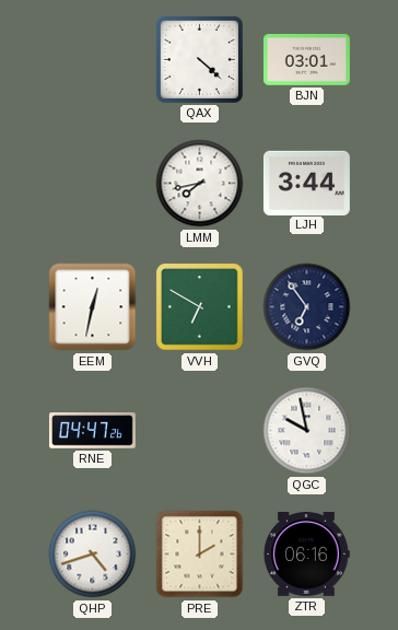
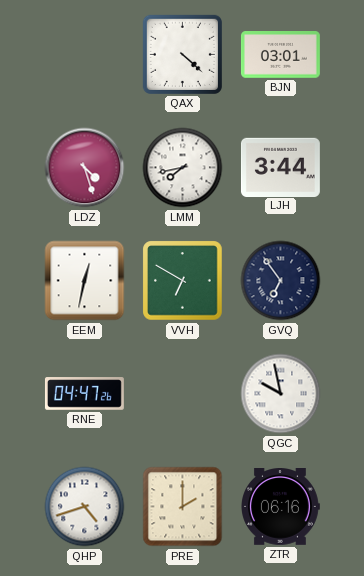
LDZ: none -> 4:27 (85, 168)
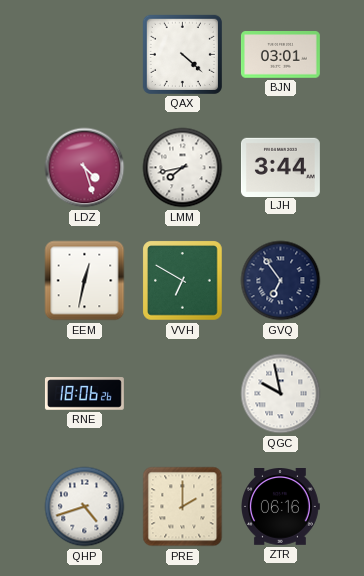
RNE: 04:47 -> 18:06 (84, 394)
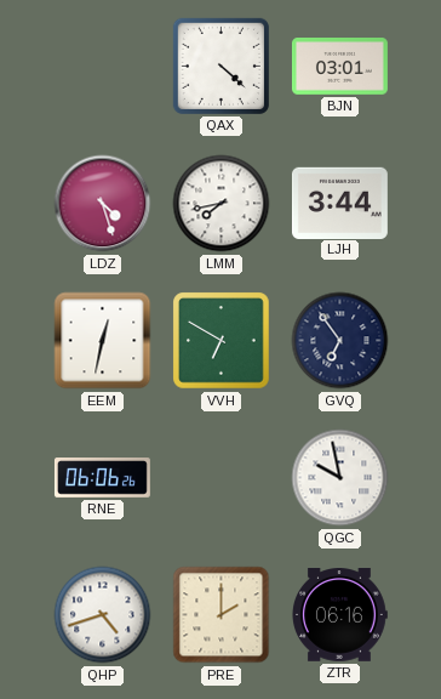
RNE: 18:06 -> 06:06 (102, 478)
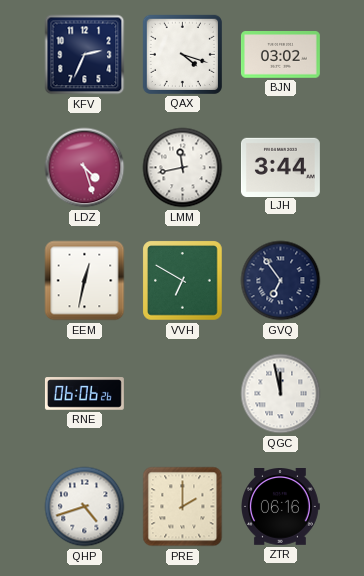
KFV: none -> 2:34 (85, 55)
QAX: 4:22 -> 4:18 (182, 54)
BJN: 03:01 -> 03:02 (280, 55)
LMM: 7:43 -> 11:43 (183, 168)
QGC: 9:58 -> 11:58 (281, 394)
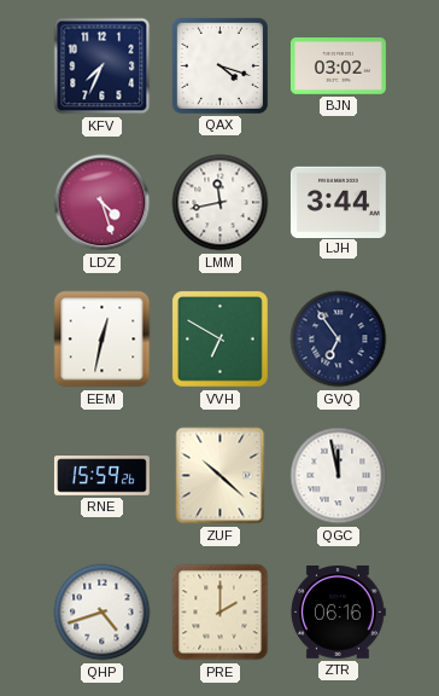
KFV: 2:34 -> 7:34 (103, 66)
RNE: 06:06 -> 15:59 (101, 476)
ZUF: none -> 10:22 (221, 476)
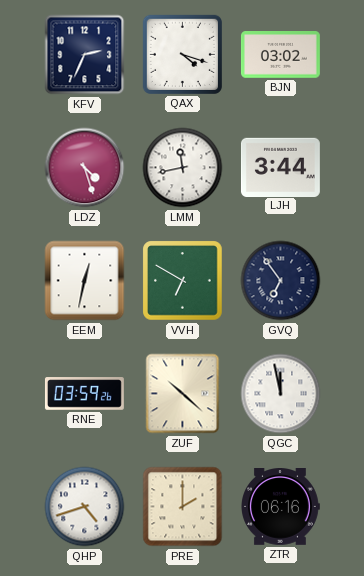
KFV: 7:34 -> 2:34 (85, 55)
RNE: 15:59 -> 03:59 (84, 394)
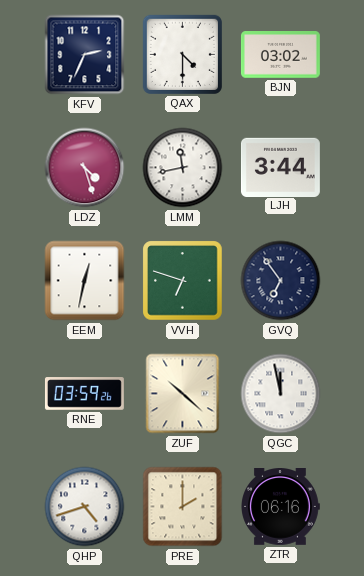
QAX: 4:18 -> 4:30 (182, 54)
VVH: 6:50 -> 6:48 (183, 281)
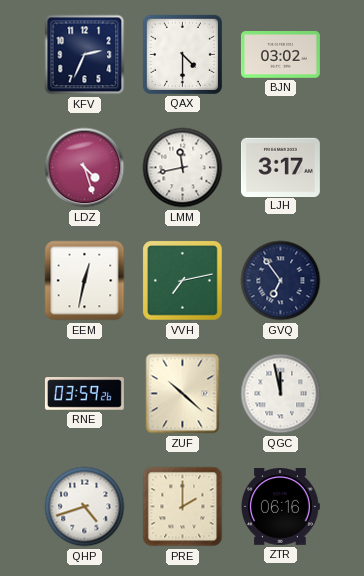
LJH: 3:44 -> 3:17 (280, 167)
VVH: 6:48 -> 7:13 (183, 281)
